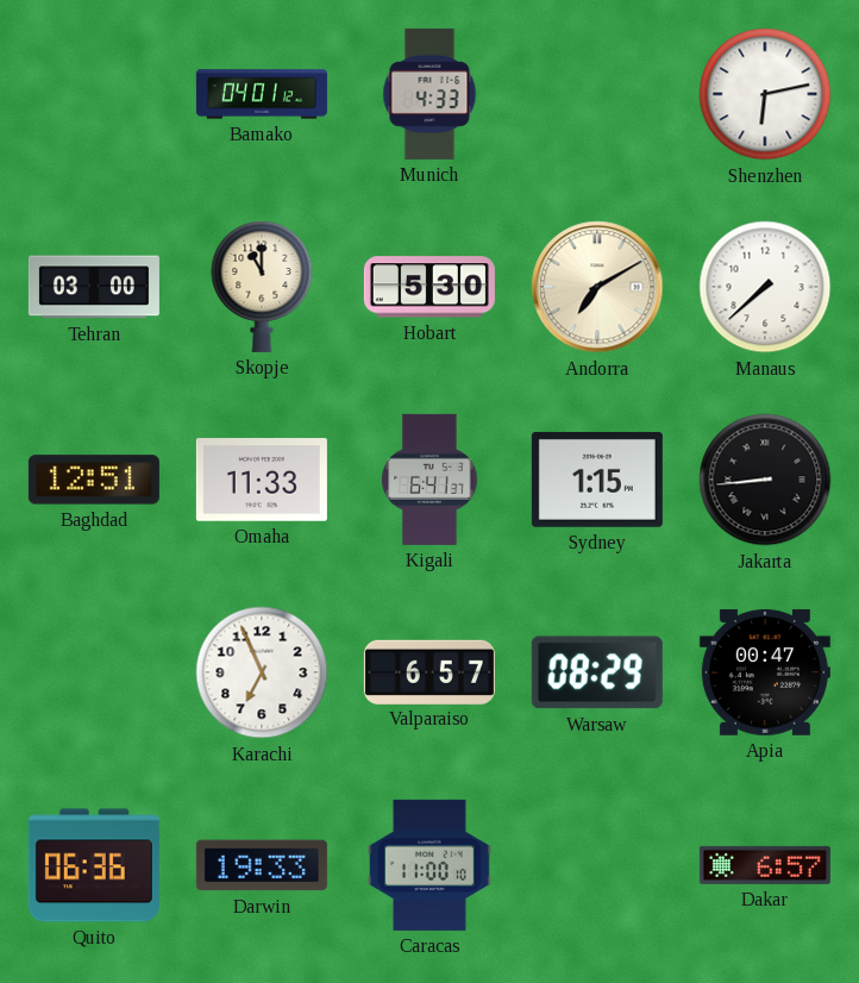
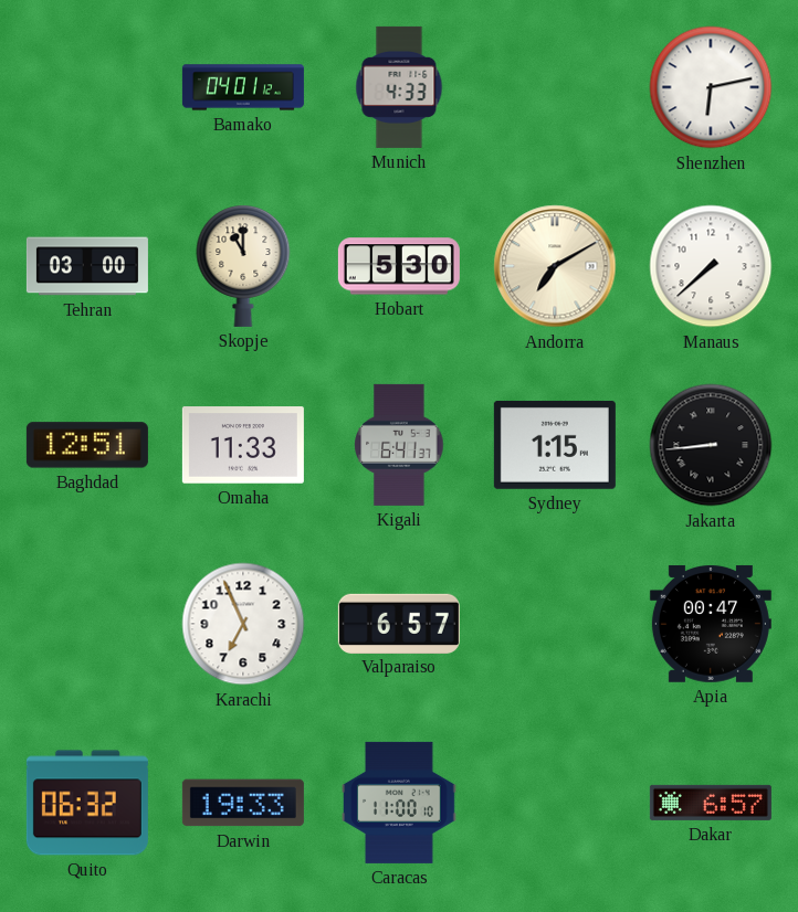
Warsaw: 08:29 -> none (597, 672)
Quito: 06:36 -> 06:32 (87, 803)
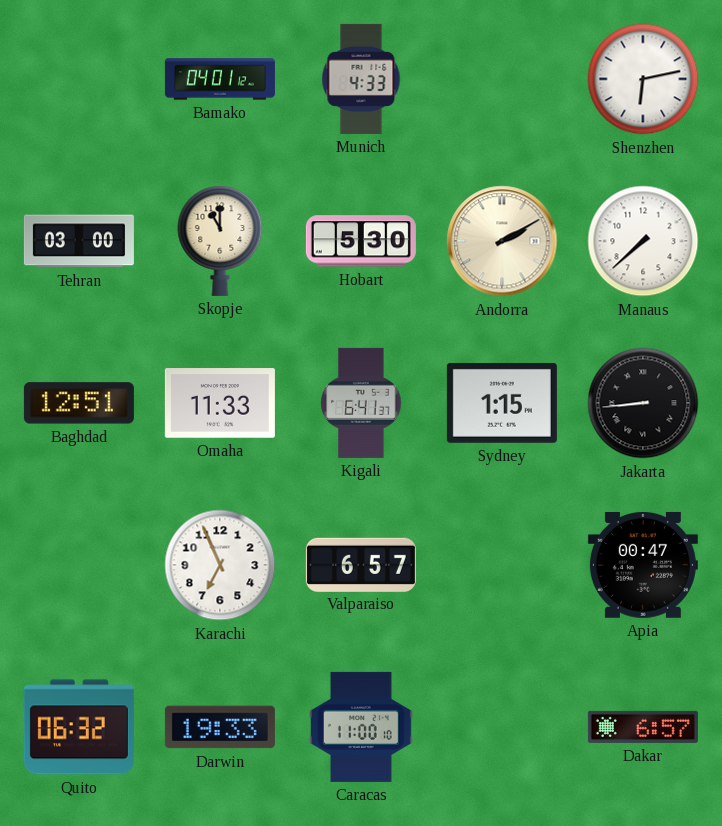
Andorra: 7:10 -> 2:10 (502, 241)
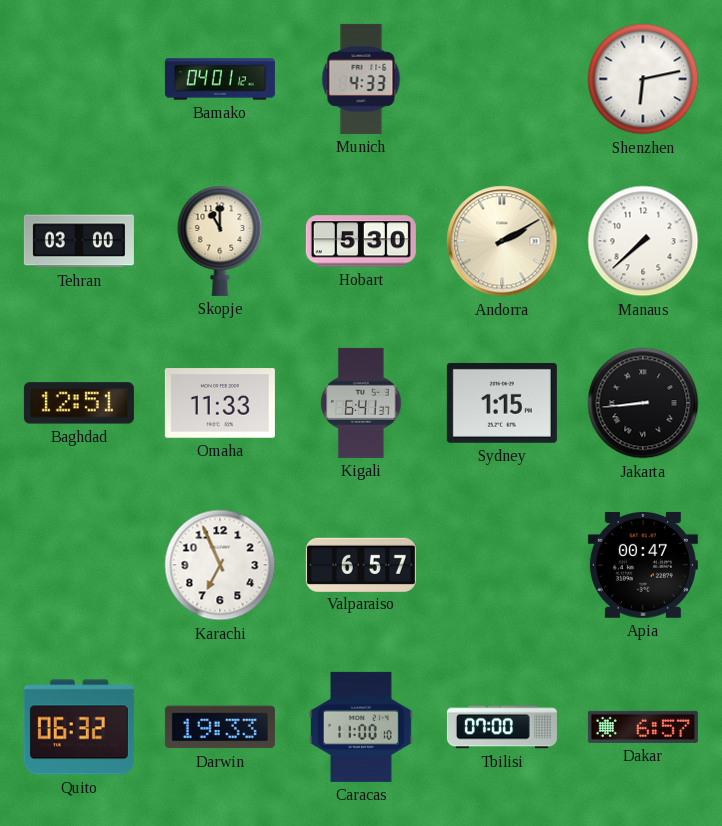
Tbilisi: none -> 07:00 (502, 727)
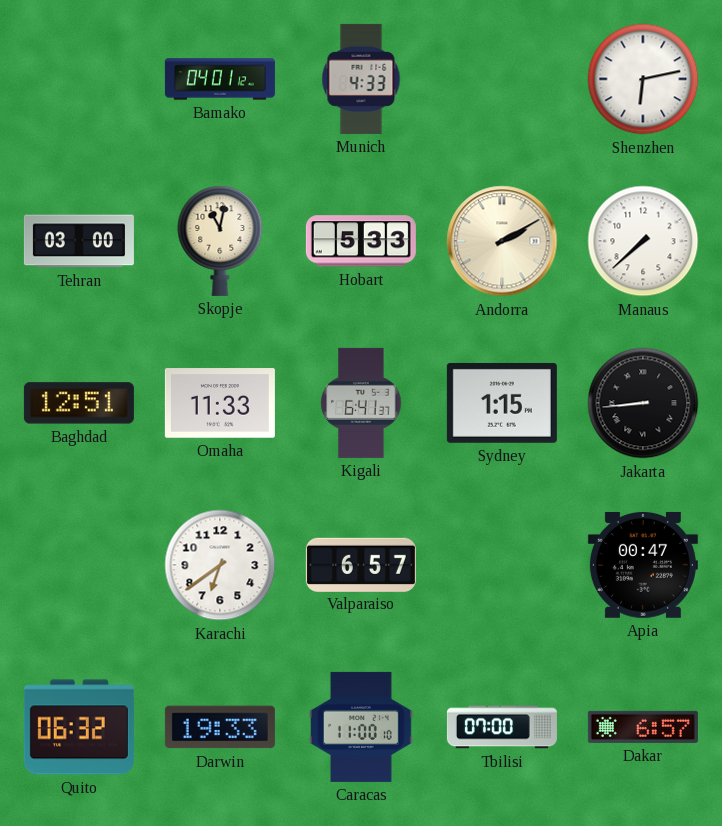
Skopje: 11:00 -> 11:02 (220, 241)
Hobart: 5:30 -> 5:33 (361, 241)
Karachi: 6:56 -> 6:39 (220, 565)
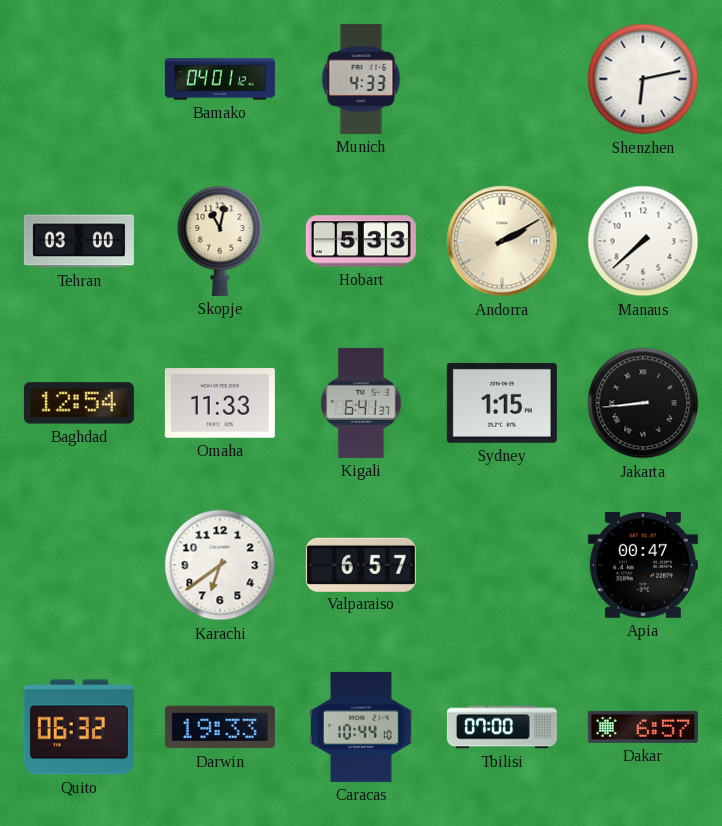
Baghdad: 12:51 -> 12:54 (79, 403)
Caracas: 11:00 -> 10:44 (362, 727)
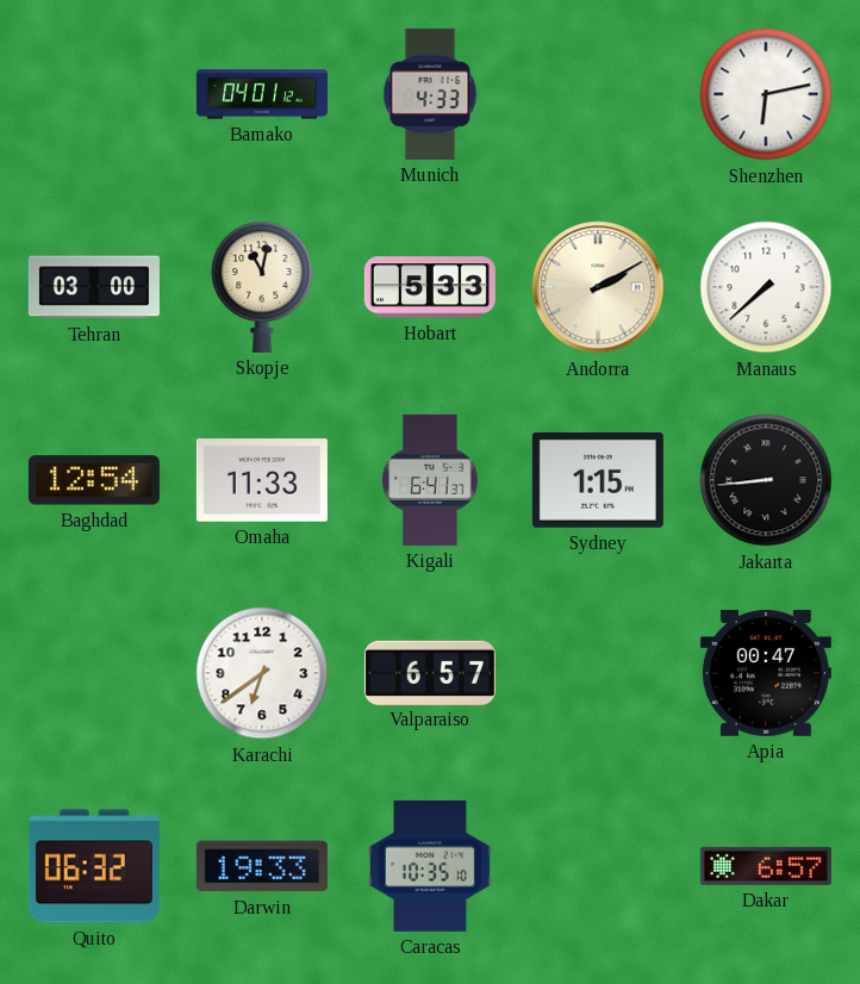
Caracas: 10:44 -> 10:35 (431, 866)
Tbilisi: 07:00 -> none (502, 727)
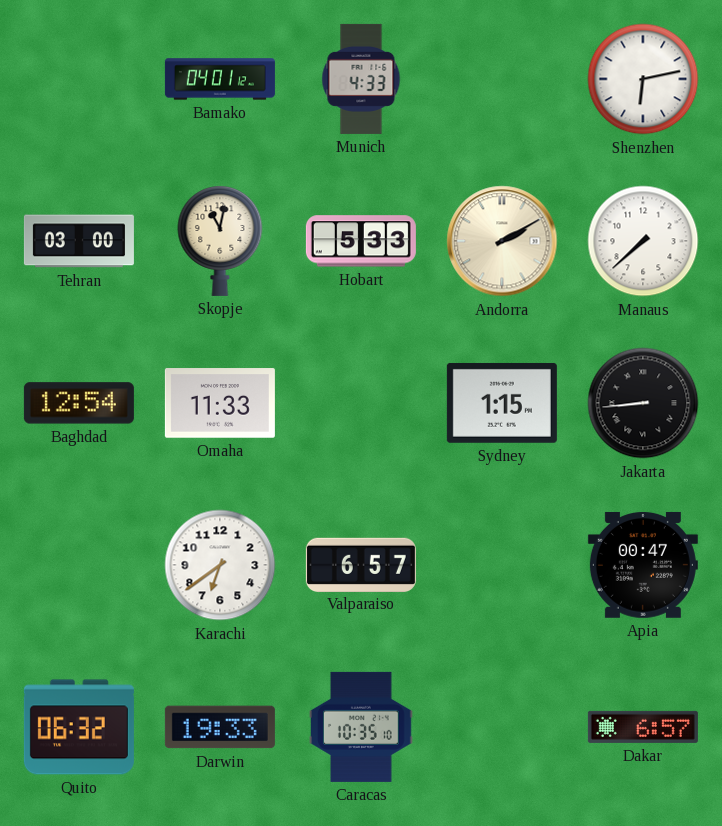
Kigali: 6:41 -> none (430, 480)
